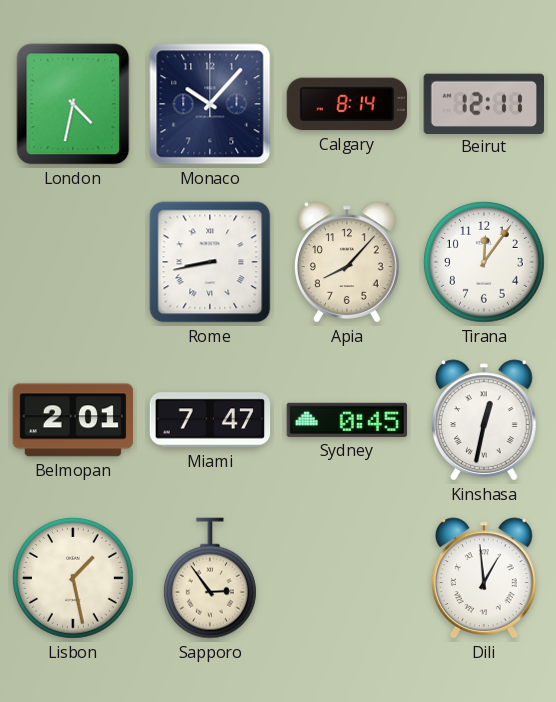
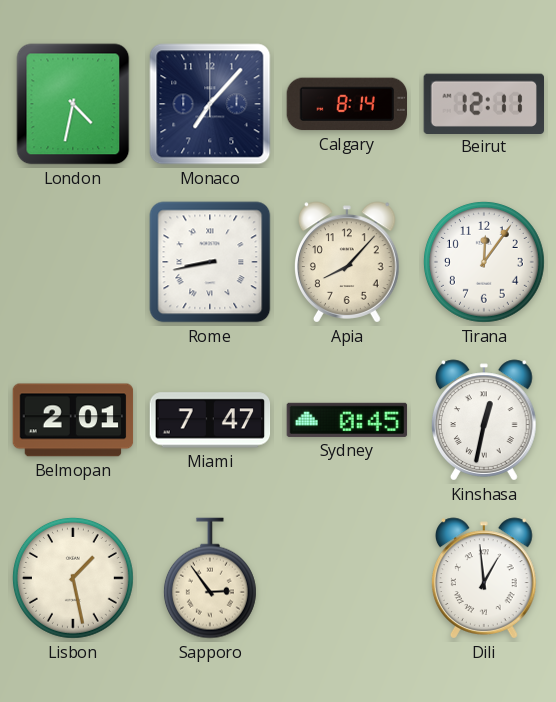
Monaco: 10:07 -> 7:07 (210, 104)
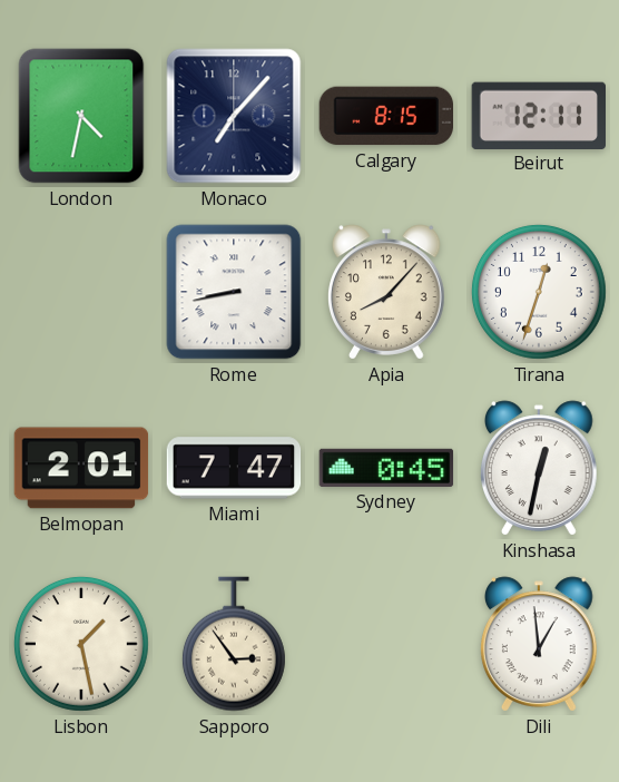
Calgary: 8:14 -> 8:15 (385, 116)
Tirana: 12:06 -> 12:33 (539, 292)
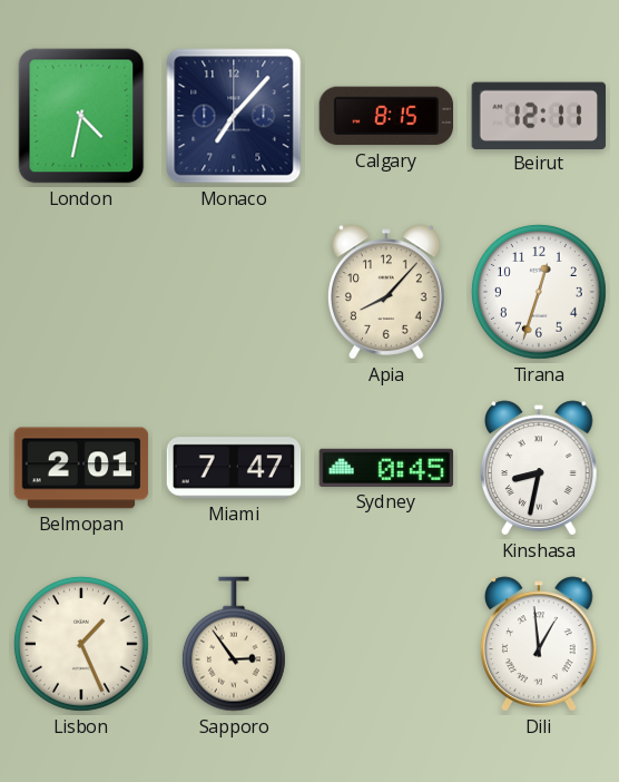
Rome: 8:43 -> none (234, 292)
Kinshasa: 12:32 -> 8:32 (540, 468)
Lisbon: 1:28 -> 1:26 (81, 644)
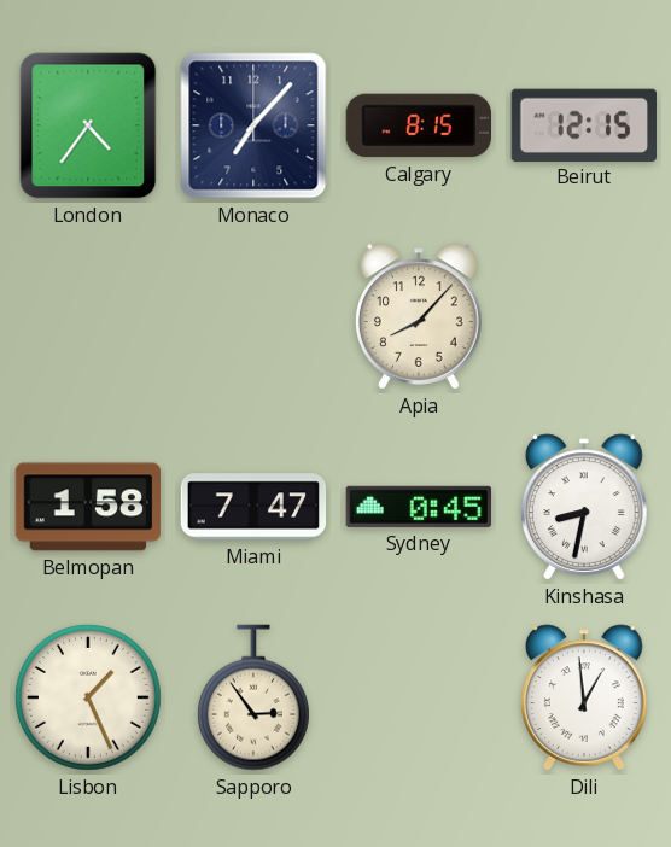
London: 4:32 -> 4:36 (88, 125)
Beirut: 12:11 -> 12:15 (583, 124)
Tirana: 12:33 -> none (539, 292)
Belmopan: 2:01 -> 1:58 (88, 507)
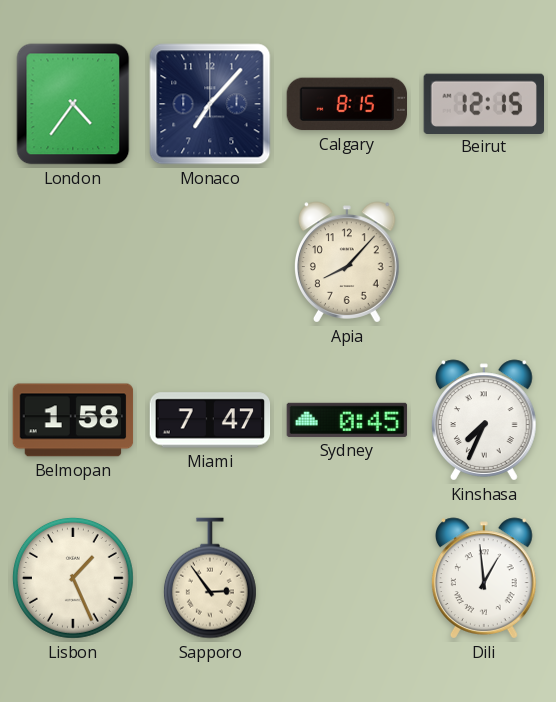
Kinshasa: 8:32 -> 7:34 (485, 420)
